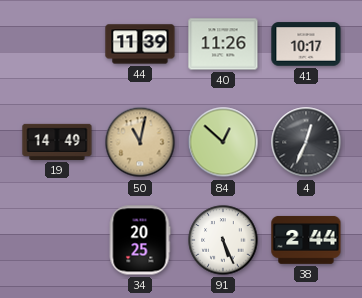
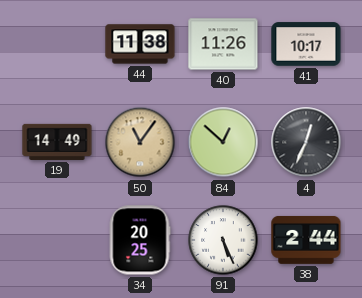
44: 11:39 -> 11:38 (140, 44)
50: 11:02 -> 11:06 (140, 142)
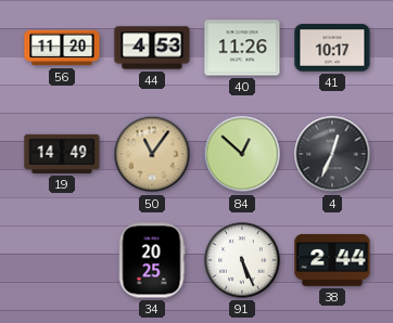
56: none -> 11:20 (62, 48)
44: 11:38 -> 4:53 (152, 48)
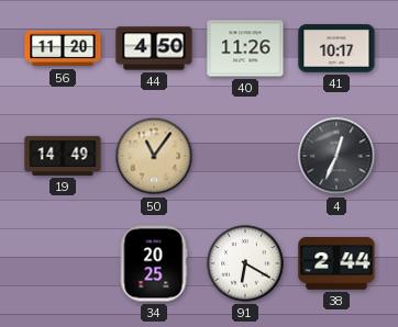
44: 4:53 -> 4:50 (154, 48)
84: 12:52 -> none (242, 154)
91: 5:26 -> 6:20 (245, 263)
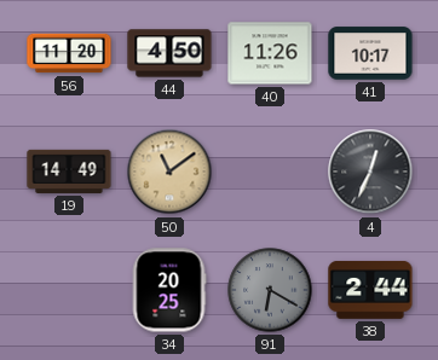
50: 11:06 -> 11:09 (169, 172)
91 dial: white -> grey (270, 290)
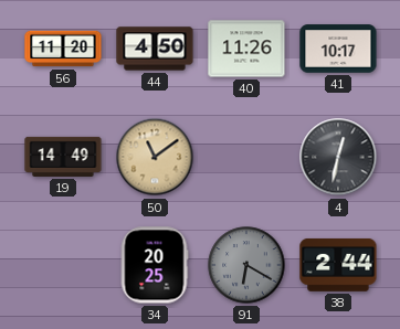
4: 12:34 -> 12:32 (338, 157)
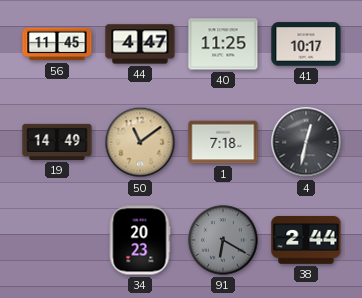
56: 11:20 -> 11:45 (57, 44)
44: 4:50 -> 4:47 (140, 44)
40: 11:26 -> 11:25 (223, 44)
1: none -> 7:18 (223, 142)
34: 20:25 -> 20:23 (140, 240)
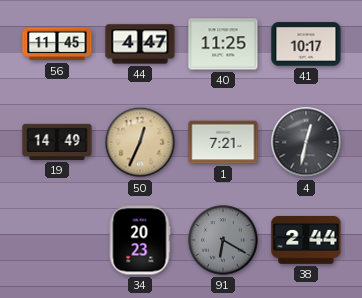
50: 11:09 -> 12:34 (140, 142)
1: 7:18 -> 7:21 (223, 142)
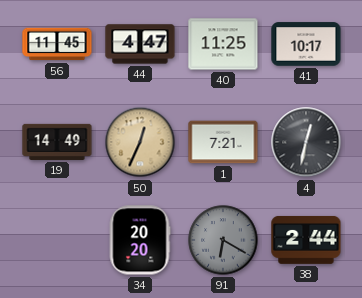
34: 20:23 -> 20:20 (140, 240)
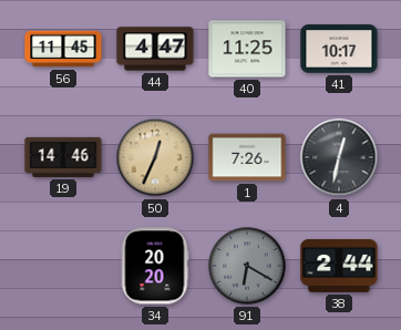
19: 14:49 -> 14:46 (63, 157)
1: 7:21 -> 7:26 (247, 157)
